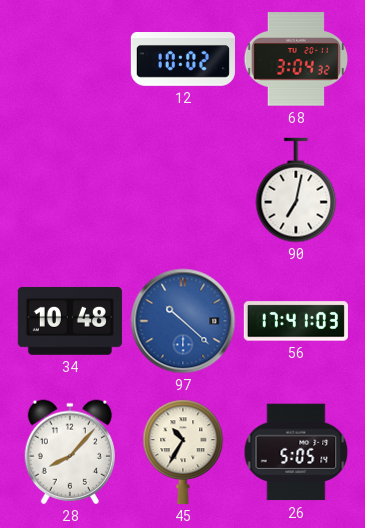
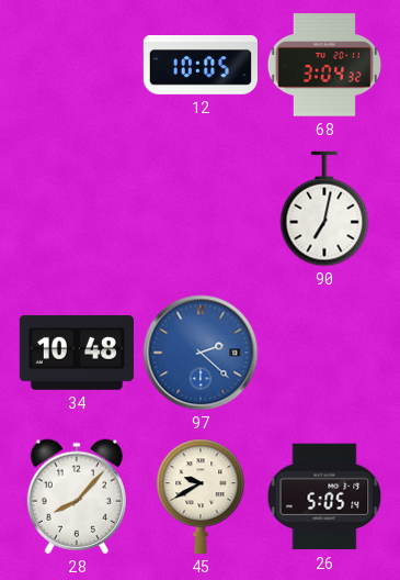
12: 10:02 -> 10:05 (201, 66)
97: 10:22 -> 2:22 (201, 353)
56: 17:41 -> none (296, 321)
45: 10:35 -> 9:40 (201, 497)
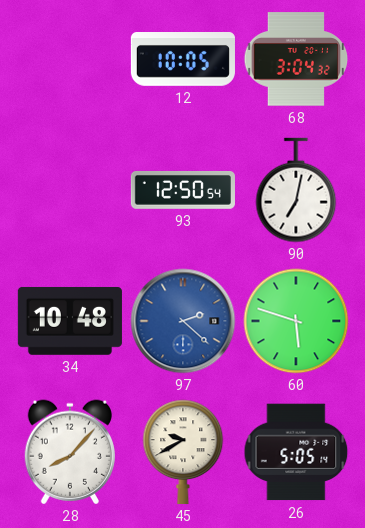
93: none -> 12:50 (183, 191)
60: none -> 5:48 (296, 321)
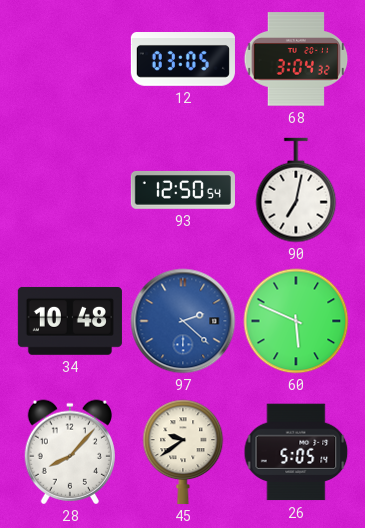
12: 10:05 -> 03:05 (183, 60)
60: 5:48 -> 5:49 (296, 321)
45: 9:40 -> 9:39 (183, 452)
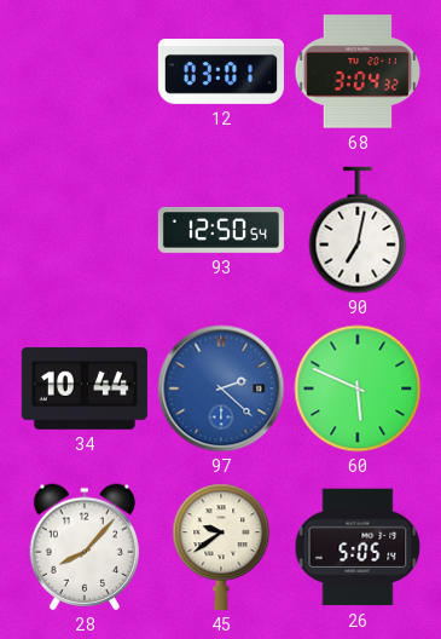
12: 03:05 -> 03:01 (221, 73)
34: 10:48 -> 10:44 (85, 388)
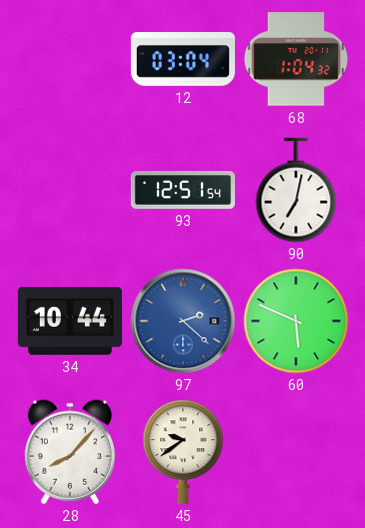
12: 03:01 -> 03:04 (183, 60)
68: 3:04 -> 1:04 (296, 59)
93: 12:50 -> 12:51 (183, 191)
26: 5:05 -> none (358, 547)
